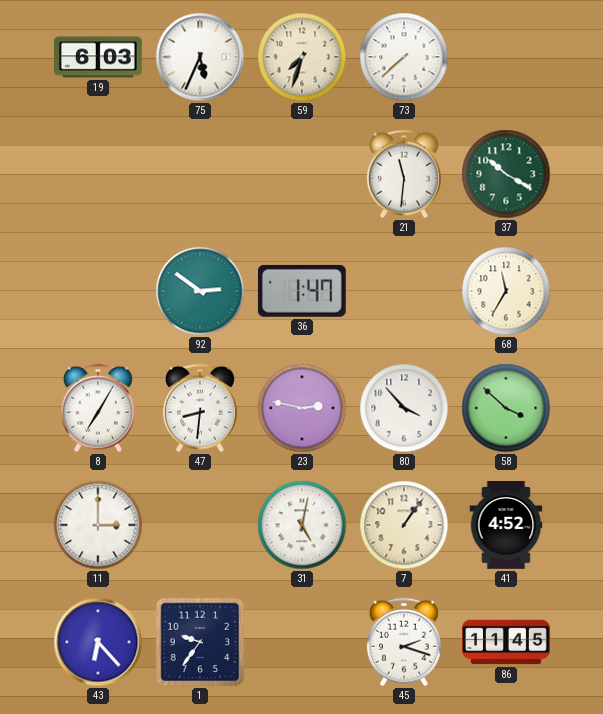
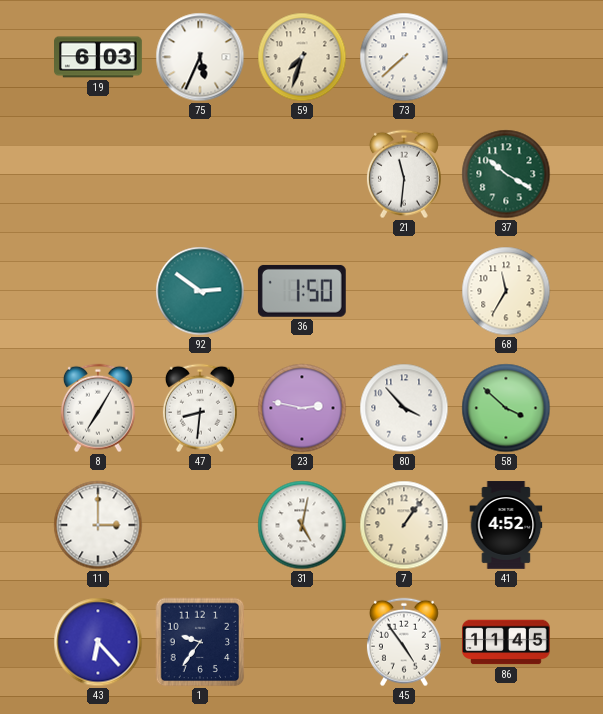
36: 1:47 -> 1:50 (302, 291)
45: 2:18 -> 4:54 (404, 642)
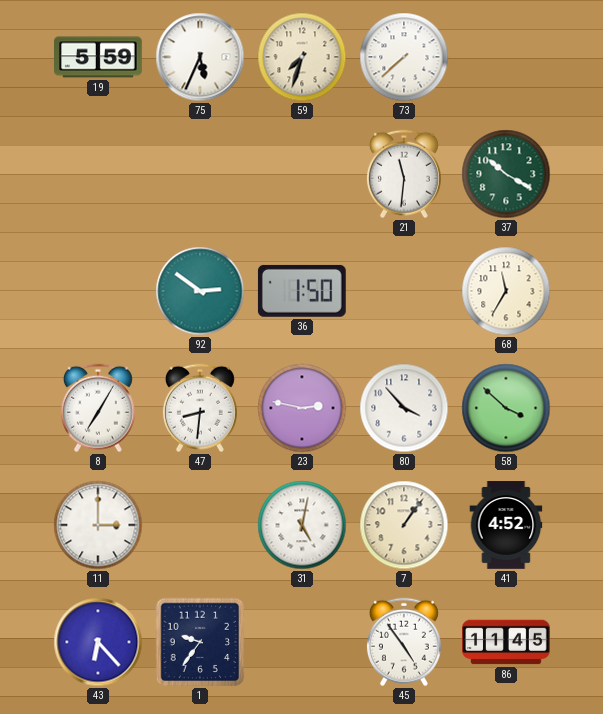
19: 6:03 -> 5:59 (99, 57)
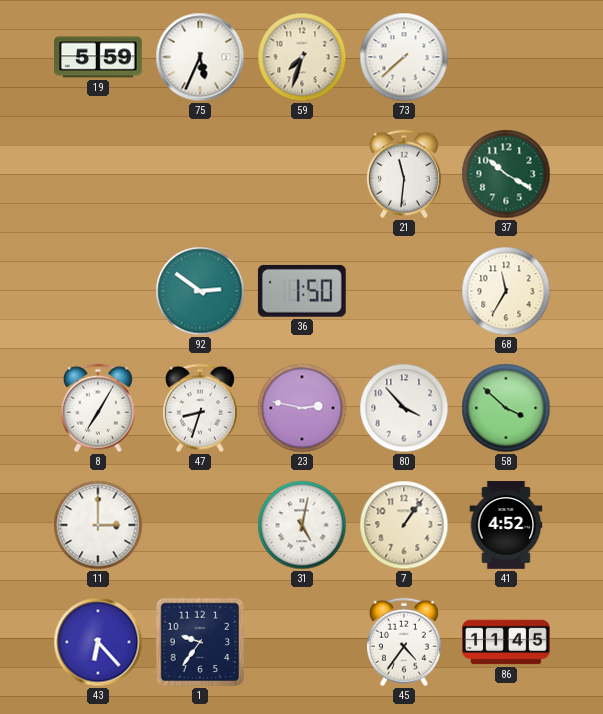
47: 8:31 -> 8:33 (200, 408)
45: 4:54 -> 4:36 (404, 642)
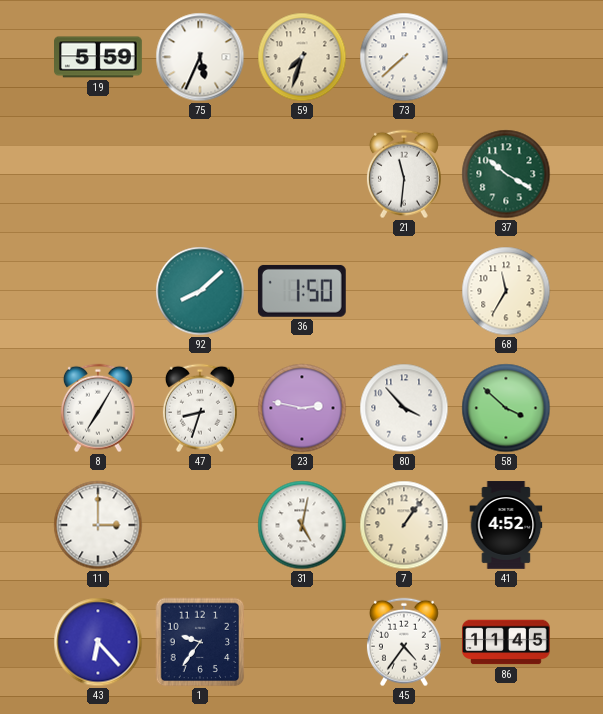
92: 2:51 -> 8:08 (200, 291)
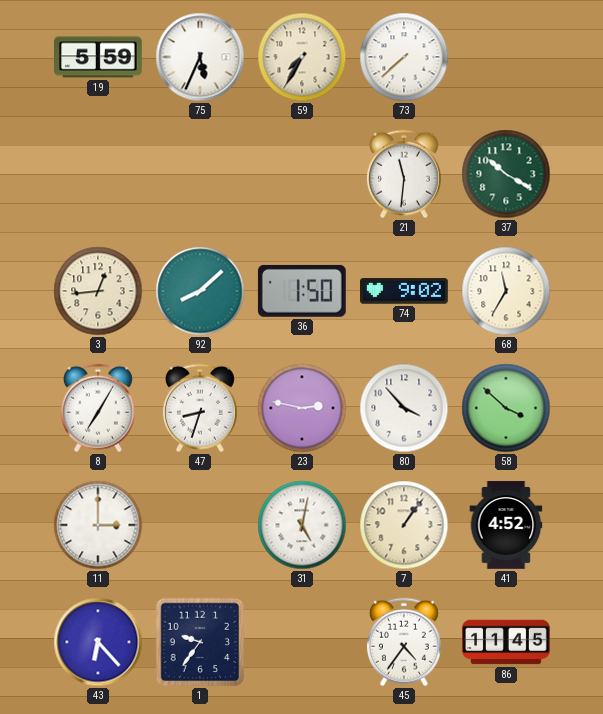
59: 7:33 -> 7:35 (302, 57)
3: none -> 12:44 (98, 291)
74: none -> 9:02 (405, 291)
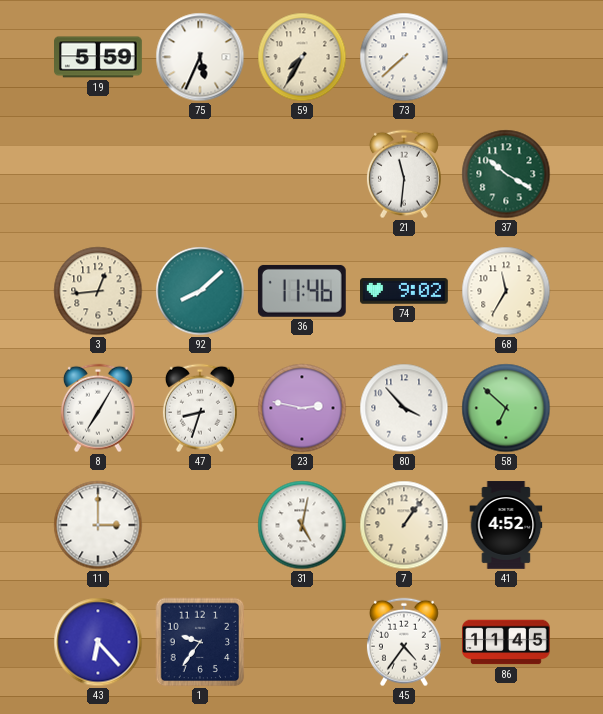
36: 1:50 -> 11:46 (302, 291)
58: 3:52 -> 6:52 (506, 408)
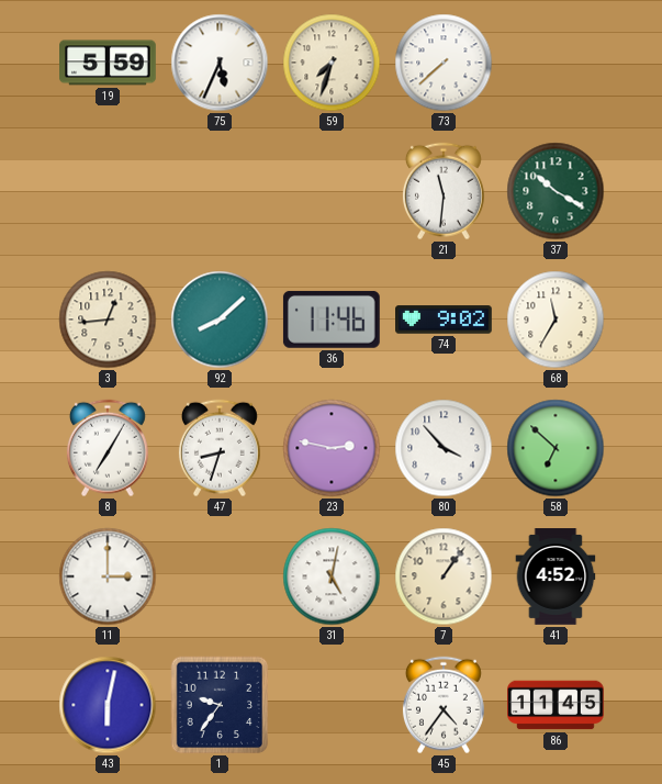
59: 7:35 -> 7:33 (332, 63)
43: 6:23 -> 6:02 (108, 705)
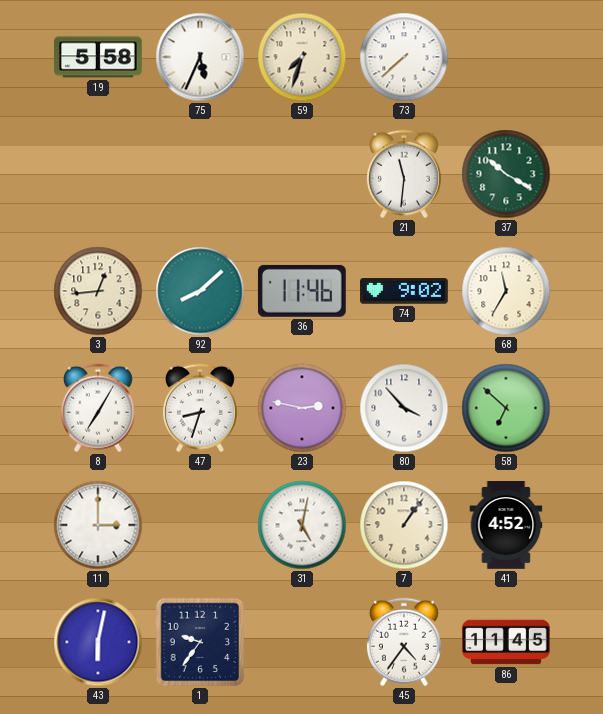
19: 5:59 -> 5:58 (99, 57)
